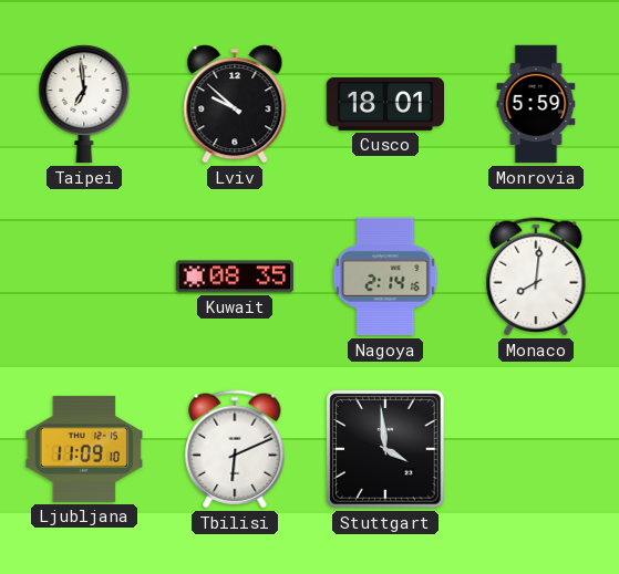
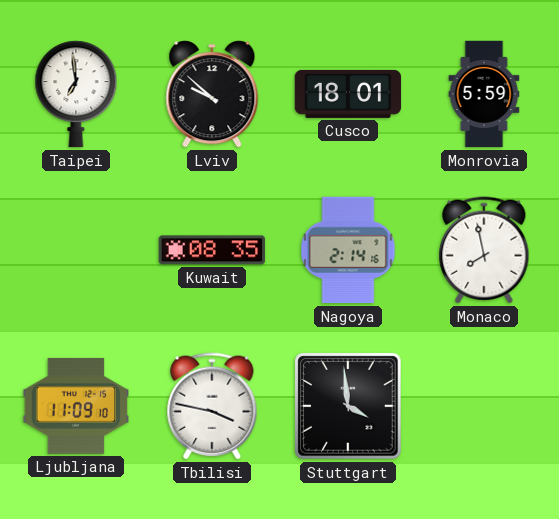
Monaco: 8:01 -> 7:58 (484, 250)
Tbilisi: 6:11 -> 3:47 (212, 406)
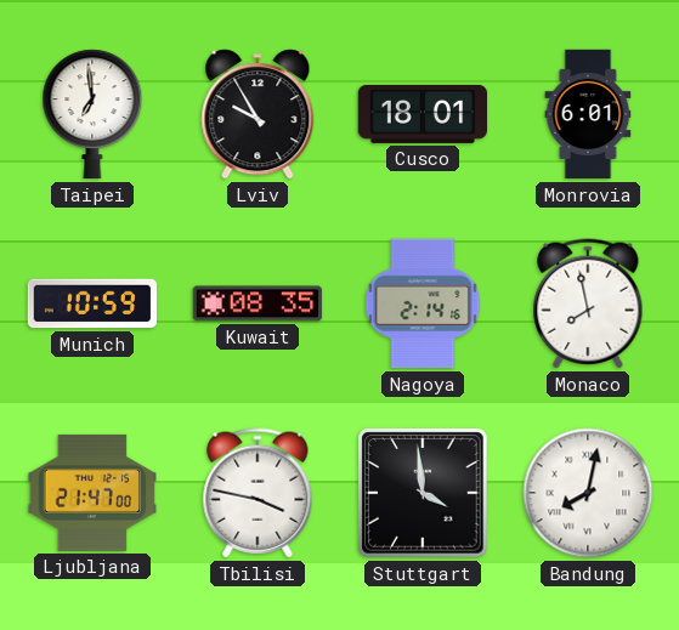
Lviv: 9:52 -> 9:55 (258, 114)
Monrovia: 5:59 -> 6:01 (588, 114)
Munich: none -> 10:59 (92, 303)
Ljubljana: 11:09 -> 21:47 (92, 493)
Bandung: none -> 8:02 (588, 493)
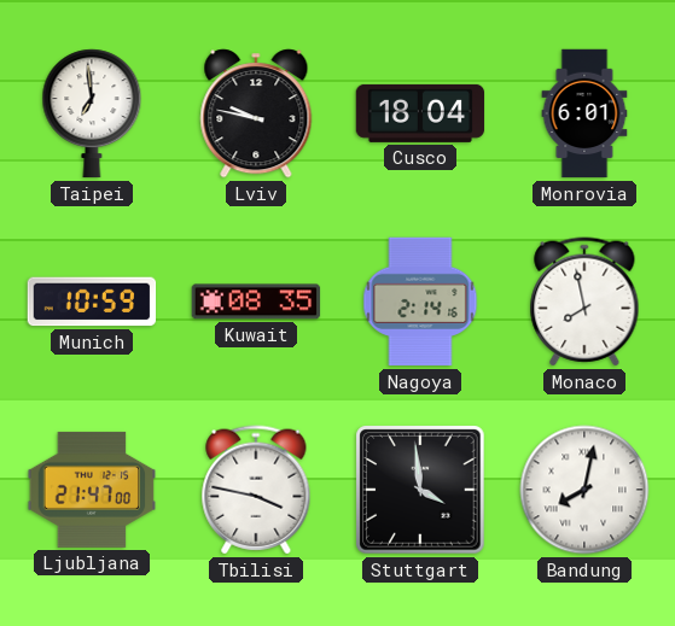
Lviv: 9:55 -> 9:47 (256, 113)
Cusco: 18:01 -> 18:04 (420, 113)
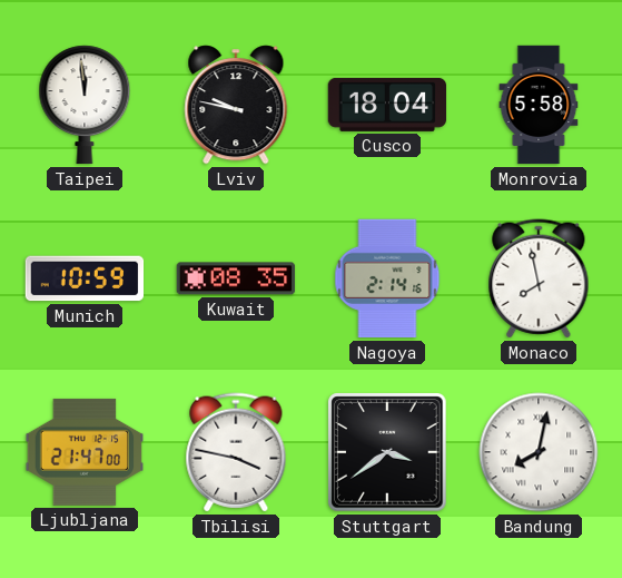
Taipei: 6:59 -> 11:59 (85, 105)
Monrovia: 6:01 -> 5:58 (539, 105)
Stuttgart: 3:59 -> 3:39 (387, 452)
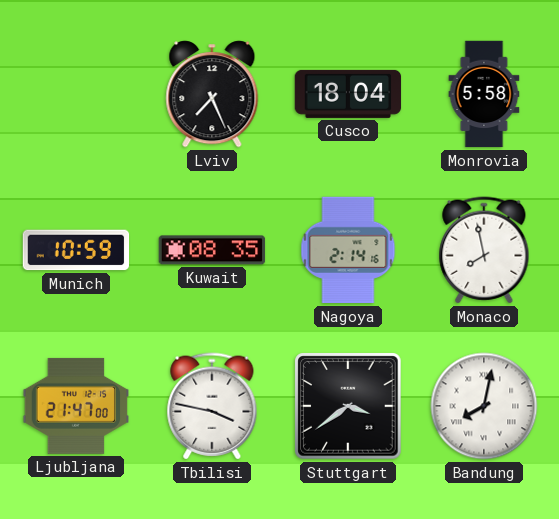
Taipei: 11:59 -> none (85, 105)
Lviv: 9:47 -> 7:26 (212, 94)
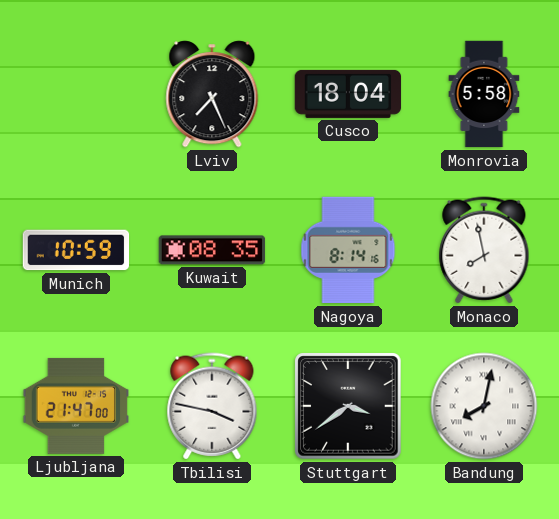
Nagoya: 2:14 -> 8:14 (348, 250)
